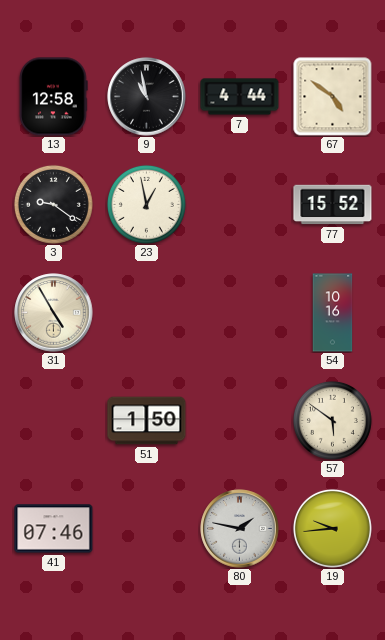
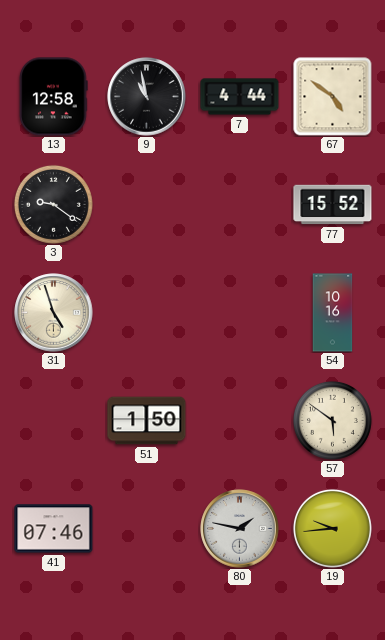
23: 12:58 -> none (146, 204)
31: 4:55 -> 4:57 (54, 313)
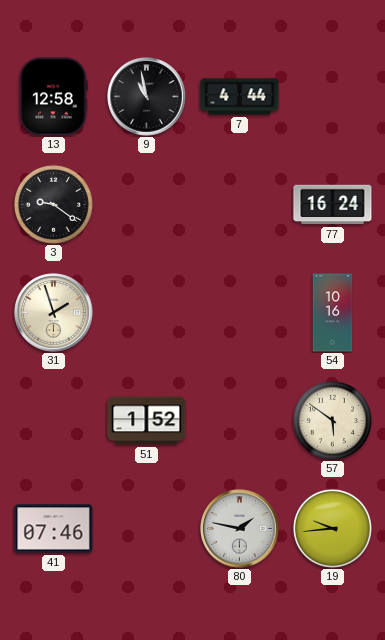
67: 4:51 -> none (333, 97)
77: 15:52 -> 16:24 (333, 205)
31: 4:57 -> 1:57 (54, 313)
51: 1:50 -> 1:52 (147, 421)
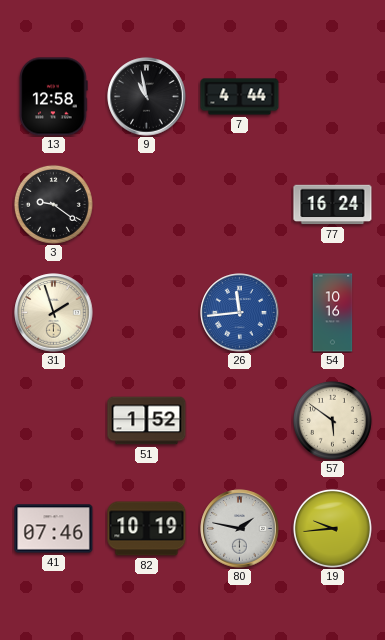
26: none -> 11:44 (240, 313)
82: none -> 10:19 (147, 529)
